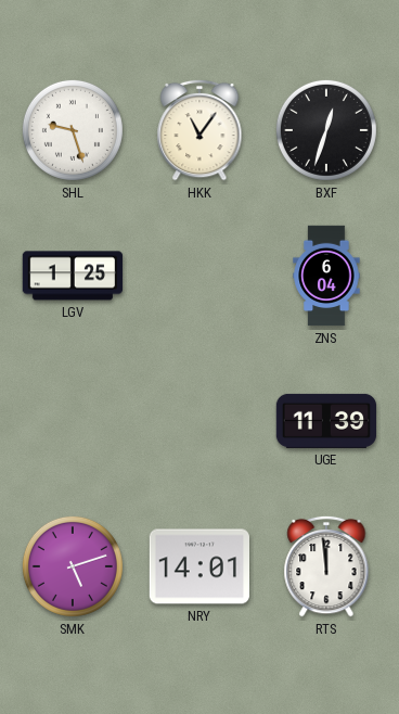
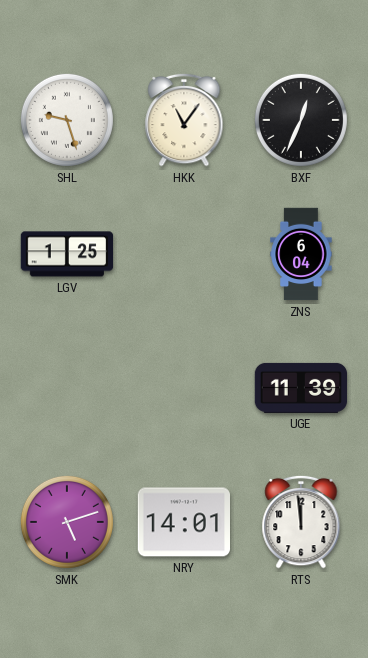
BXF: 12:33 -> 12:34 (301, 120)
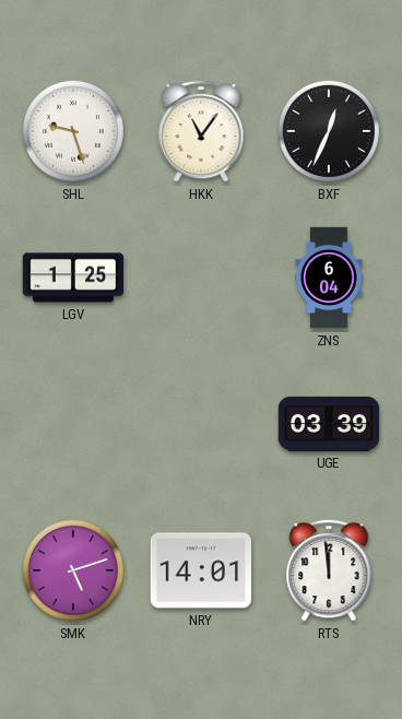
UGE: 11:39 -> 03:39 (329, 424)
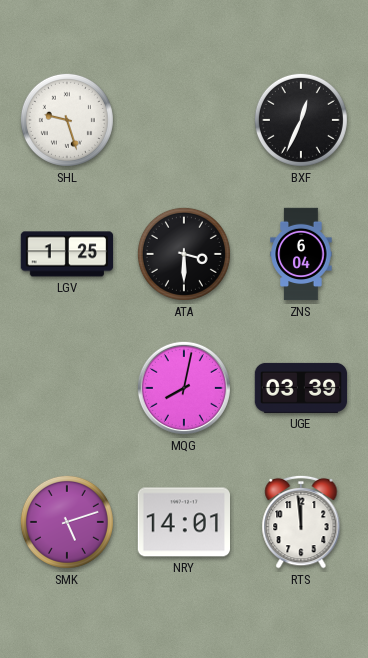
HKK: 11:06 -> none (201, 131)
ATA: none -> 3:30 (184, 254)
MQG: none -> 8:02 (184, 388)
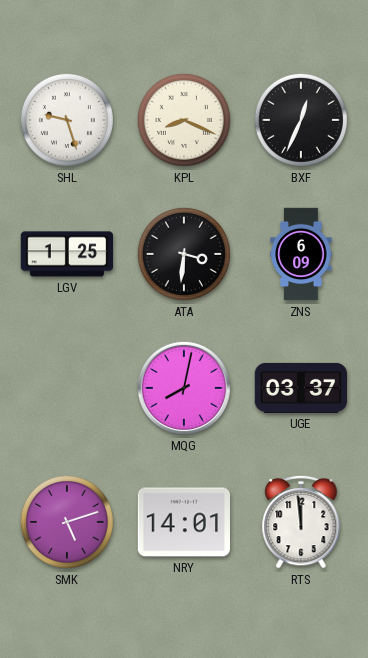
KPL: none -> 8:19 (184, 120)
ATA: 3:30 -> 3:31 (184, 254)
ZNS: 6:04 -> 6:09 (301, 254)
UGE: 03:39 -> 03:37 (301, 388)
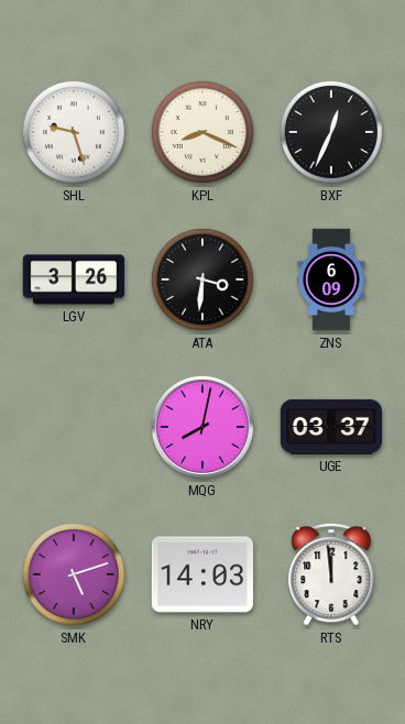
LGV: 1:25 -> 3:26 (74, 279)
NRY: 14:01 -> 14:03 (201, 574)
